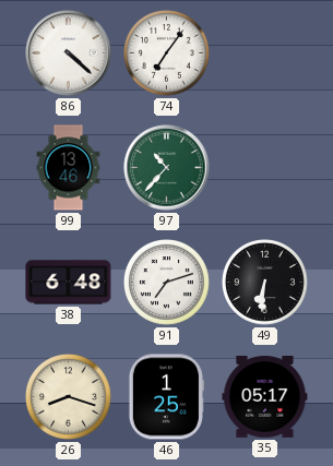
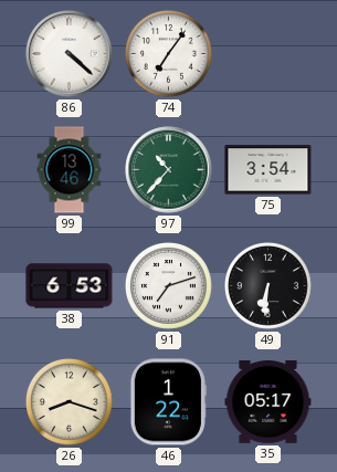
75: none -> 3:54 (268, 170)
38: 6:48 -> 6:53 (70, 286)
46: 1:25 -> 1:22 (168, 402)
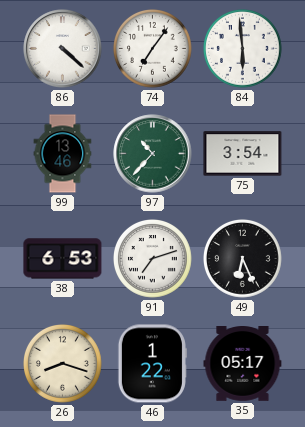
84: none -> 5:59 (243, 49)
49: 6:31 -> 6:26 (243, 259)
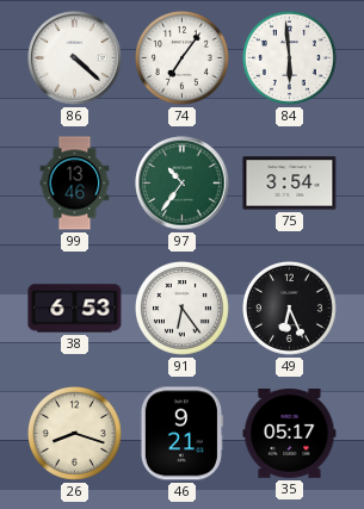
97: 10:37 -> 10:36 (183, 184)
91: 7:12 -> 6:24 (183, 309)
46: 1:22 -> 9:21 (181, 434)
